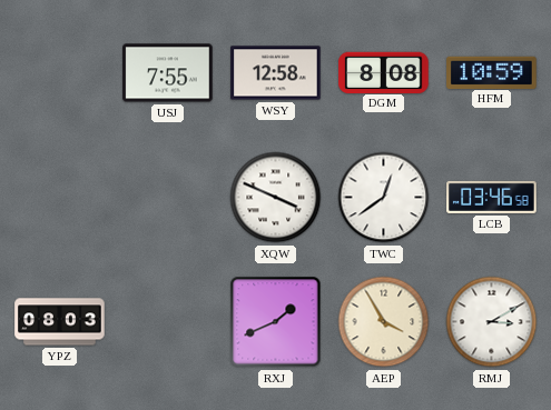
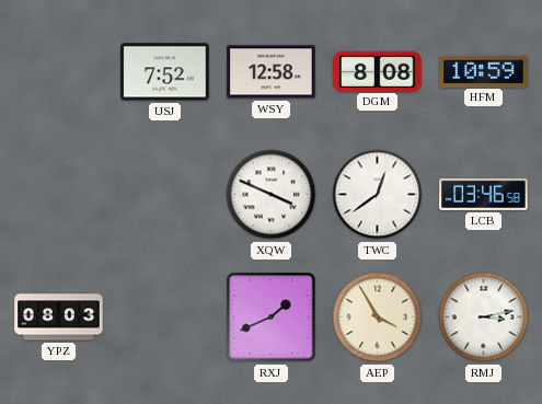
USJ: 7:55 -> 7:52 (165, 72)
RMJ: 3:10 -> 3:13 (484, 318)
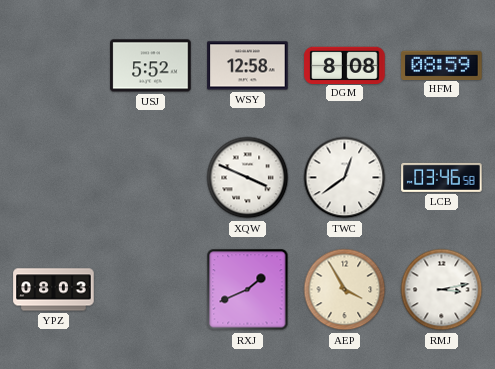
USJ: 7:52 -> 5:52 (151, 66)
HFM: 10:59 -> 08:59 (442, 65)
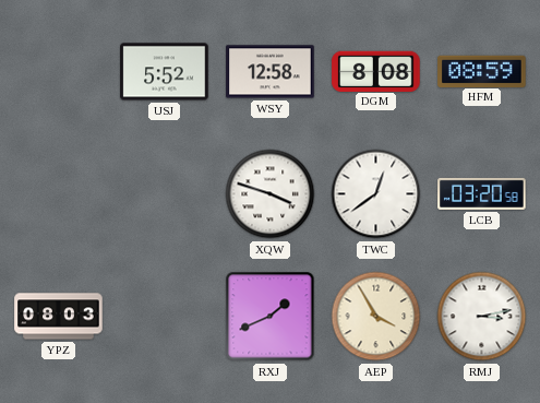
XQW: 3:49 -> 3:48 (271, 194)
LCB: 03:46 -> 03:20 (482, 193)
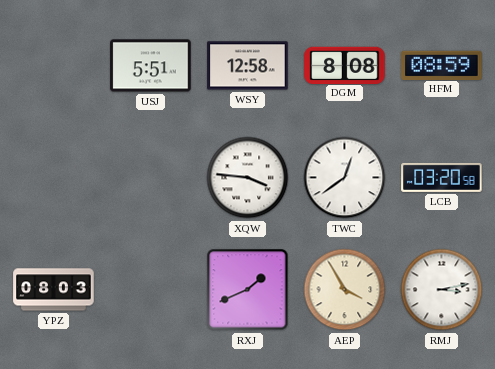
USJ: 5:52 -> 5:51 (151, 66)
XQW: 3:48 -> 3:46 (248, 178)
